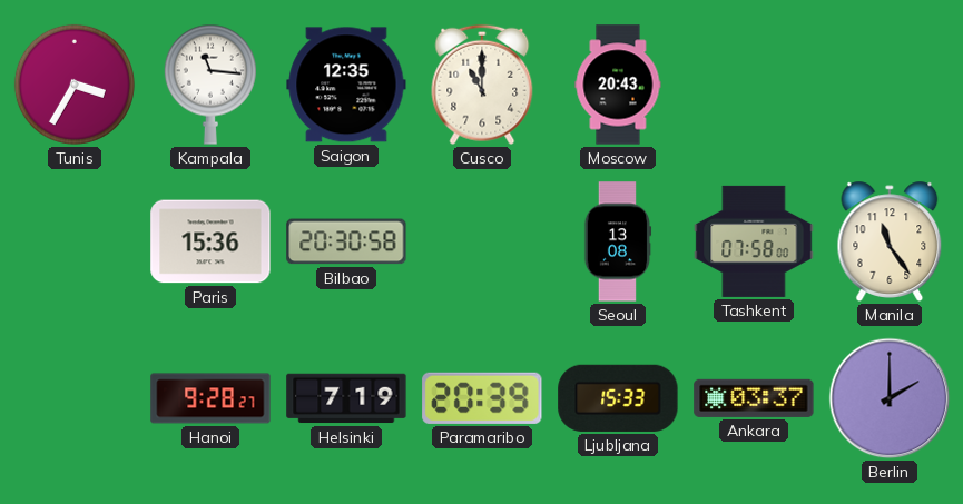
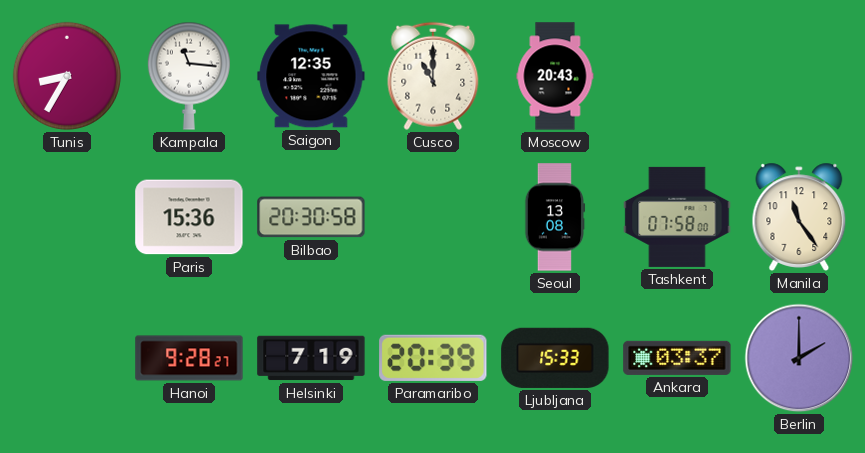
Tunis: 3:35 -> 8:35 (67, 76)
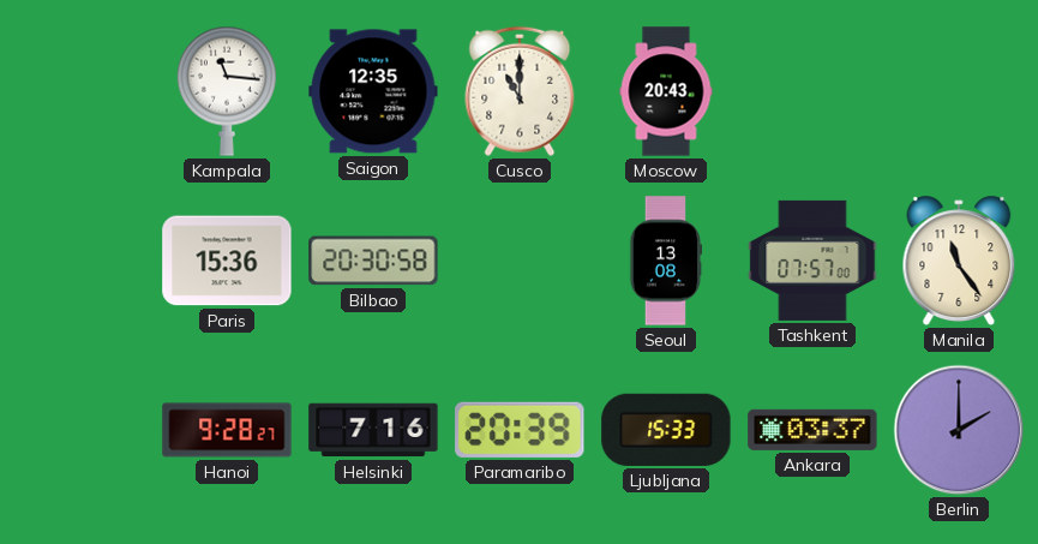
Tunis: 8:35 -> none (67, 76)
Tashkent: 07:58 -> 07:57 (812, 261)
Helsinki: 7:19 -> 7:16 (373, 430)
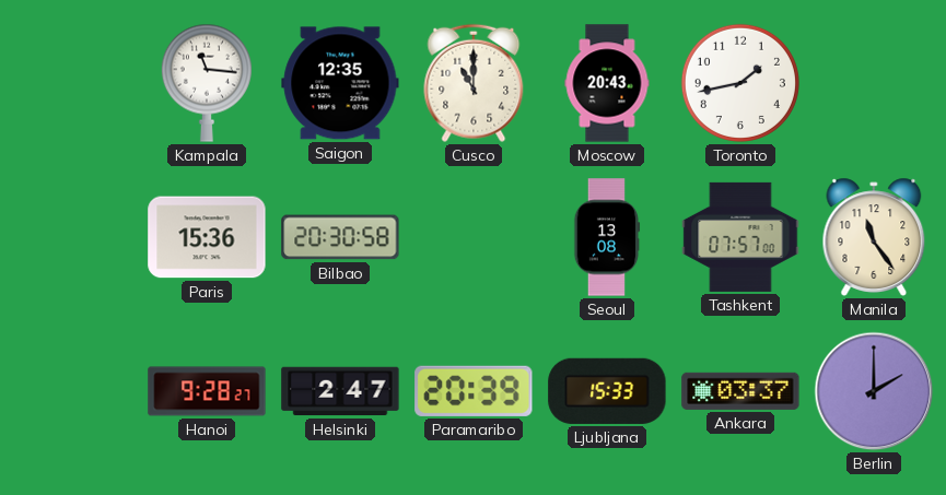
Toronto: none -> 1:43 (740, 83)
Helsinki: 7:16 -> 2:47 (340, 391)
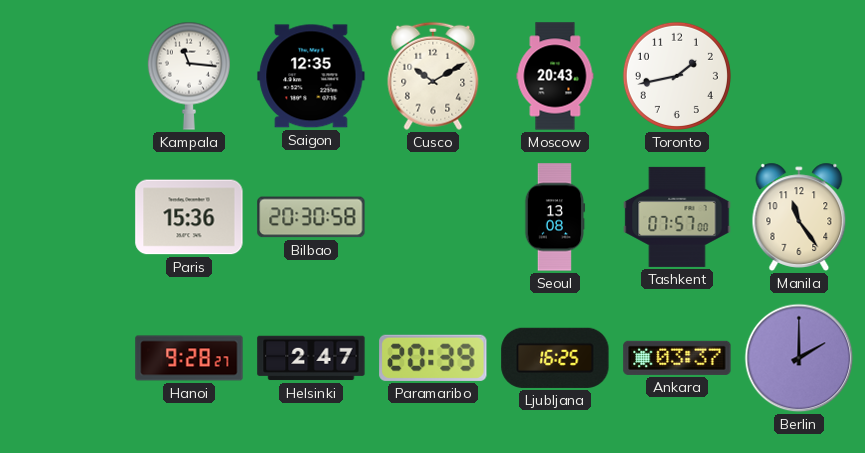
Cusco: 11:00 -> 10:10 (433, 76)
Ljubljana: 15:33 -> 16:25 (555, 358)
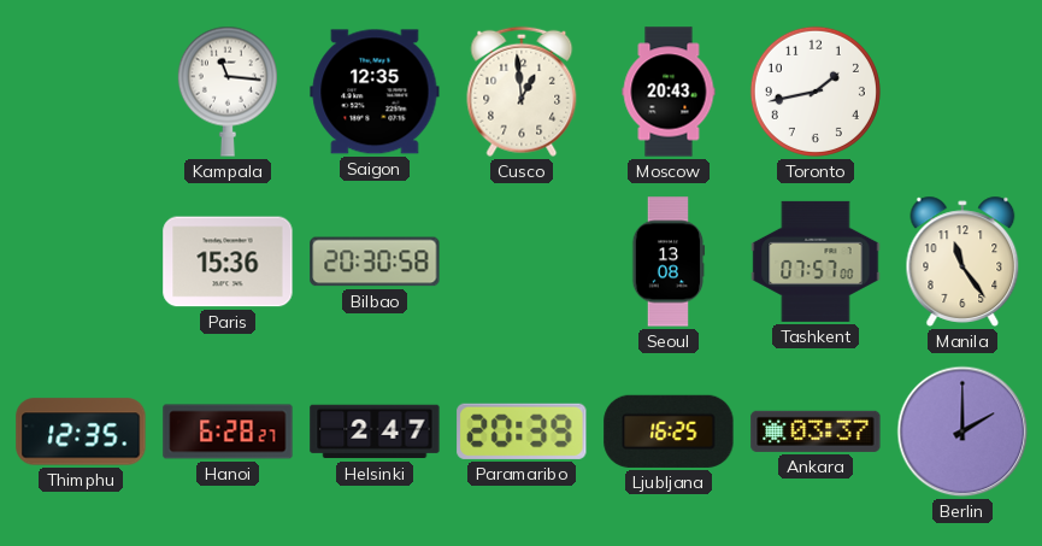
Cusco: 10:10 -> 12:59 (522, 92)
Thimphu: none -> 12:35 (81, 431)
Hanoi: 9:28 -> 6:28 (228, 431)
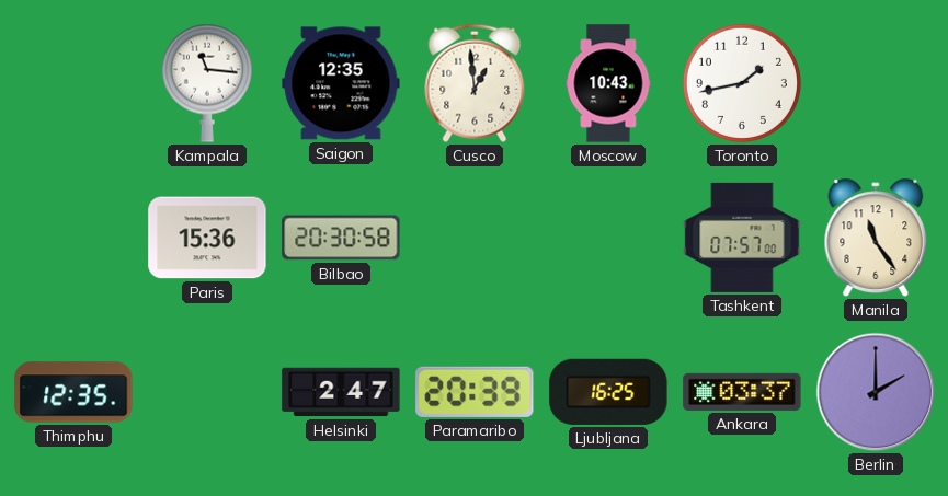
Moscow: 20:43 -> 10:43 (608, 83)
Seoul: 13:08 -> none (669, 262)
Hanoi: 6:28 -> none (228, 431)
